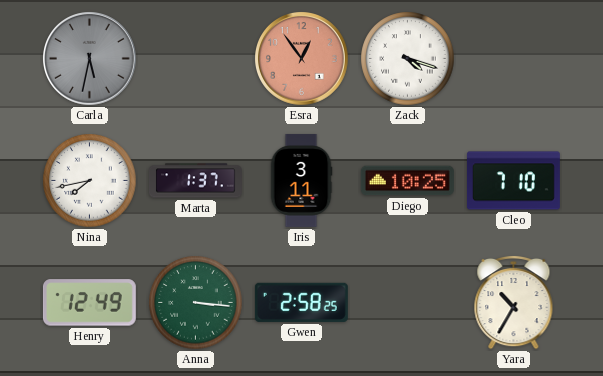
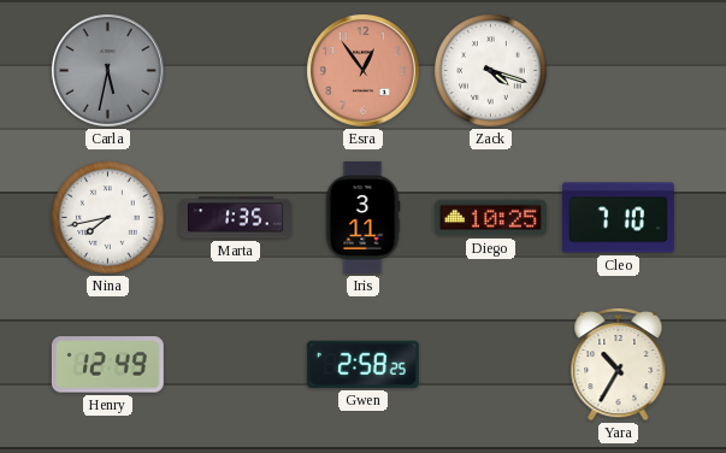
Marta: 1:37 -> 1:35 (235, 218)
Anna: 3:16 -> none (196, 303)
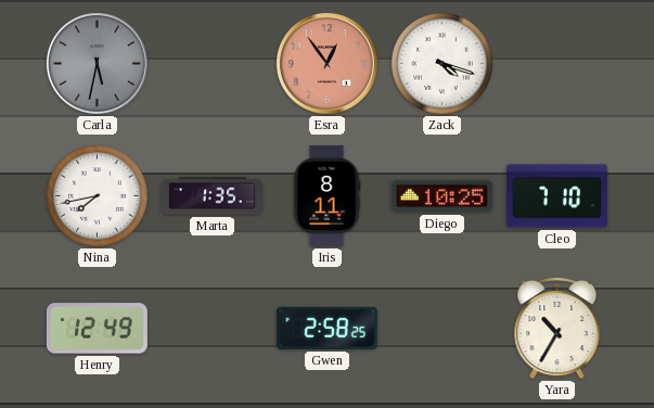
Iris: 3:11 -> 8:11 (326, 195)
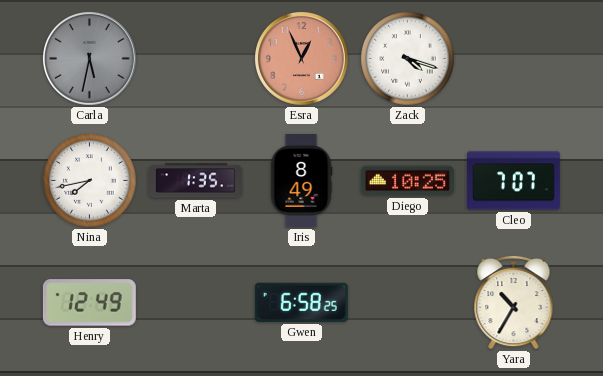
Esra: 12:54 -> 12:56 (302, 59)
Iris: 8:11 -> 8:49 (301, 180)
Cleo: 7:10 -> 7:07 (513, 181)
Gwen: 2:58 -> 6:58 (301, 302)
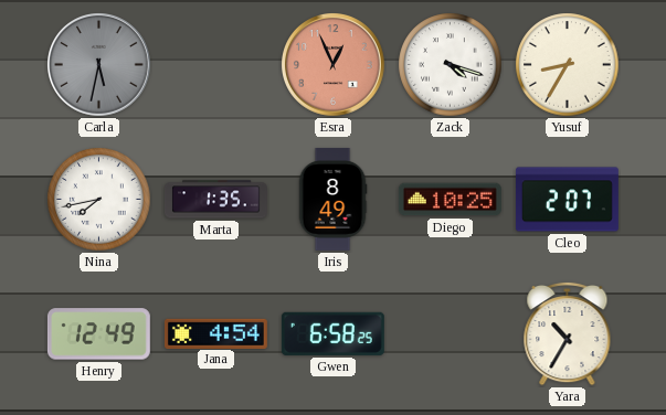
Yusuf: none -> 8:35 (568, 65)
Cleo: 7:07 -> 2:07 (567, 200)
Jana: none -> 4:54 (215, 333)
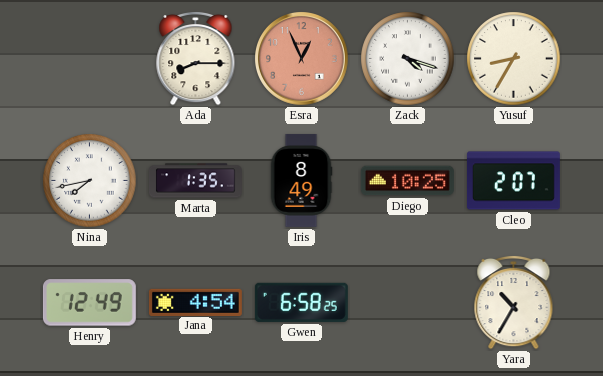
Carla: 5:32 -> none (99, 65)
Ada: none -> 8:15 (196, 58)
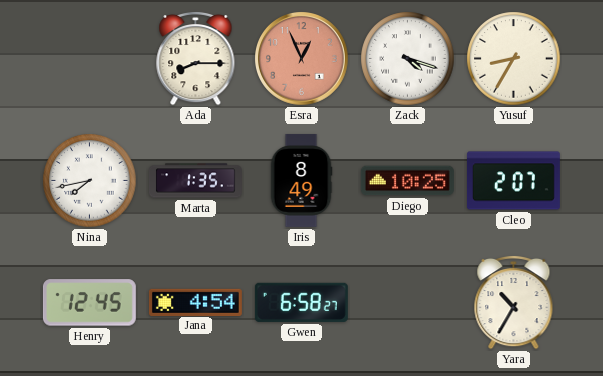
Henry: 12:49 -> 12:45 (89, 303)
Gwen: 6:58:25 -> 6:58:27 (301, 302)
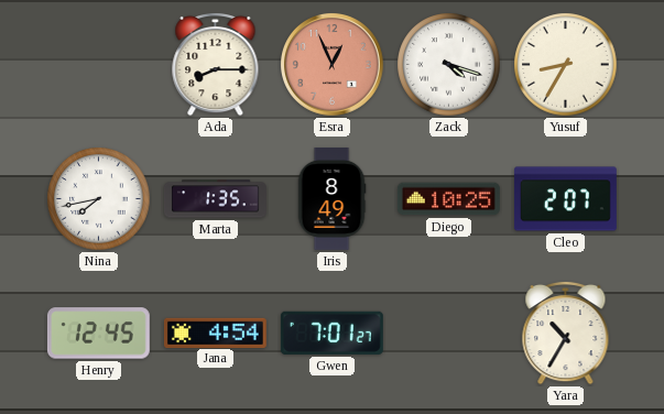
Gwen: 6:58 -> 7:01 (331, 333)
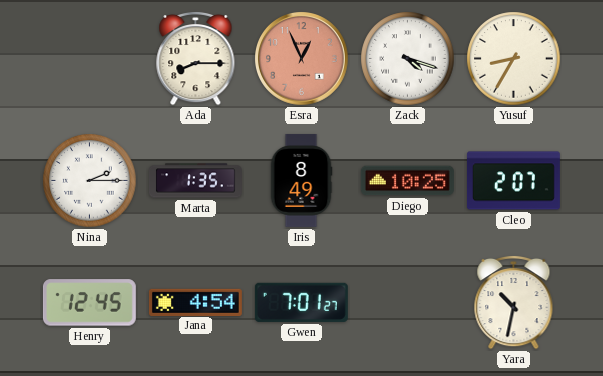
Nina: 7:43 -> 2:15 (90, 181)
Yara: 10:35 -> 10:32 (514, 302)
